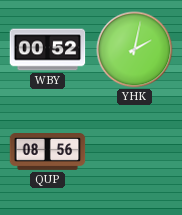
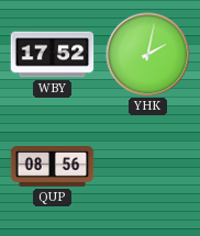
WBY: 00:52 -> 17:52 (53, 55)
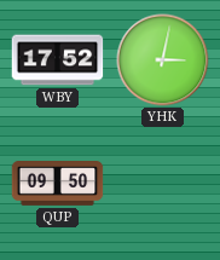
YHK: 2:02 -> 3:02 (163, 60)
QUP: 08:56 -> 09:50 (58, 184)
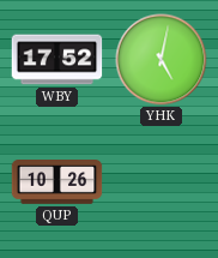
YHK: 3:02 -> 5:02 (162, 60)
QUP: 09:50 -> 10:26 (57, 182)
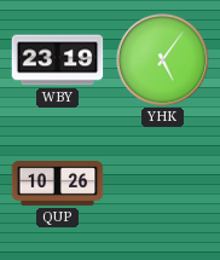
WBY: 17:52 -> 23:19 (58, 60)
YHK: 5:02 -> 5:06 (163, 60)
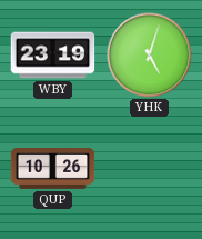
YHK: 5:06 -> 5:03 (150, 56)
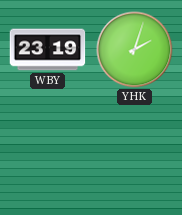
YHK: 5:03 -> 2:03 (135, 50)
QUP: 10:26 -> none (53, 169)
